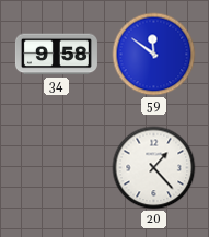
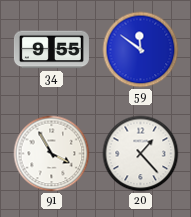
34: 9:58 -> 9:55 (51, 50)
91: none -> 3:55 (52, 154)
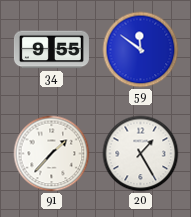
91: 3:55 -> 1:37 (52, 154)
20: 1:23 -> 1:25 (141, 154)
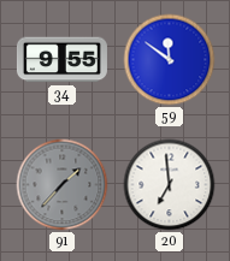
91 dial: white -> grey (63, 185)
20: 1:25 -> 6:59 (170, 185)
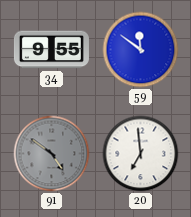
91: 1:37 -> 4:51 (52, 154)
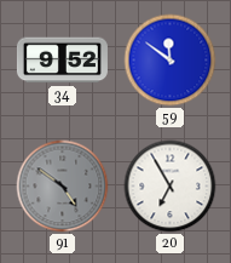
34: 9:55 -> 9:52 (62, 61)
20: 6:59 -> 6:55 (171, 187)
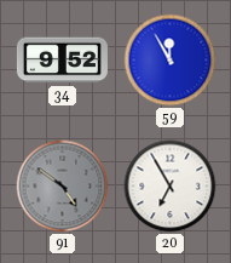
59: 11:51 -> 11:55 (171, 61)
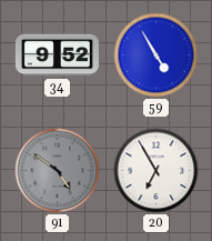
59: 11:55 -> 4:55 (157, 56)
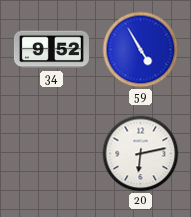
91: 4:51 -> none (58, 171)
20: 6:55 -> 6:13 (141, 154)
